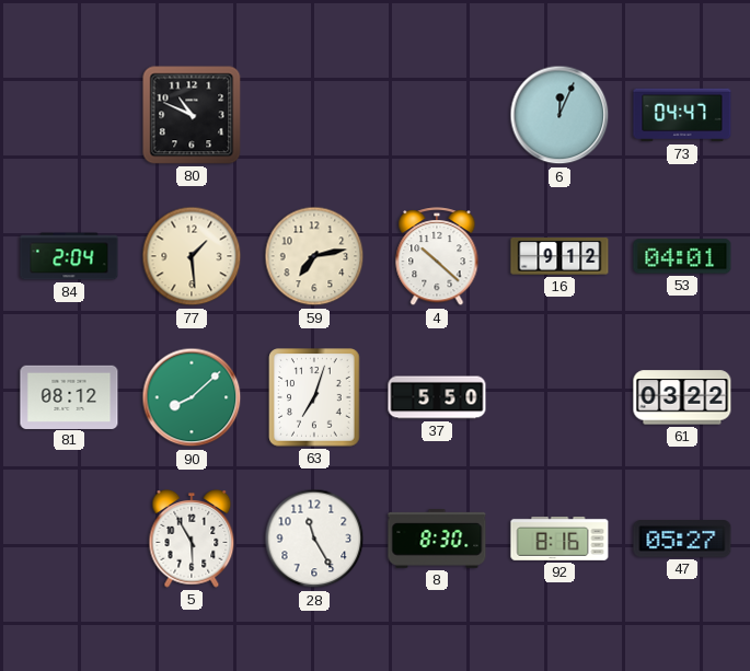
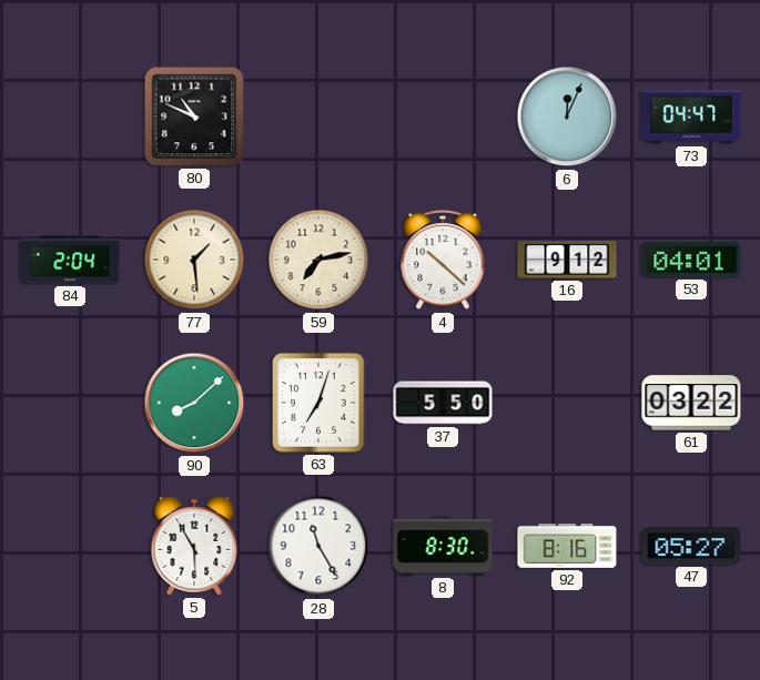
81: 08:12 -> none (69, 396)
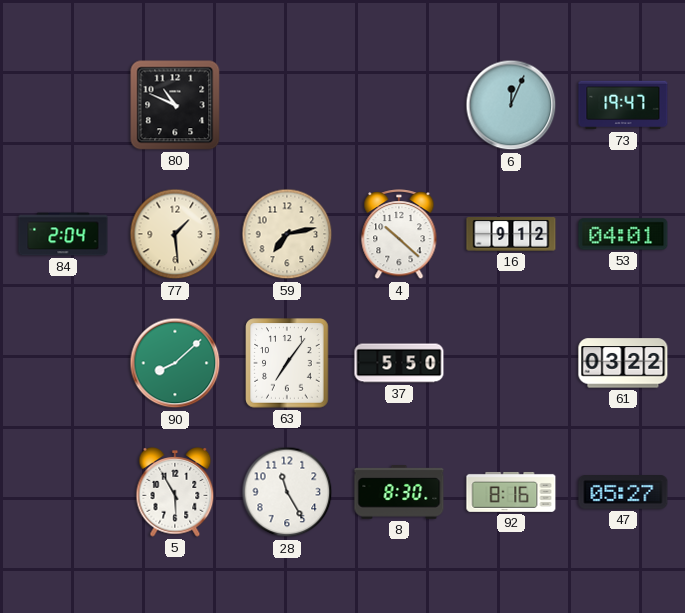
73: 04:47 -> 19:47 (623, 105)
63: 7:03 -> 7:06 (287, 363)
